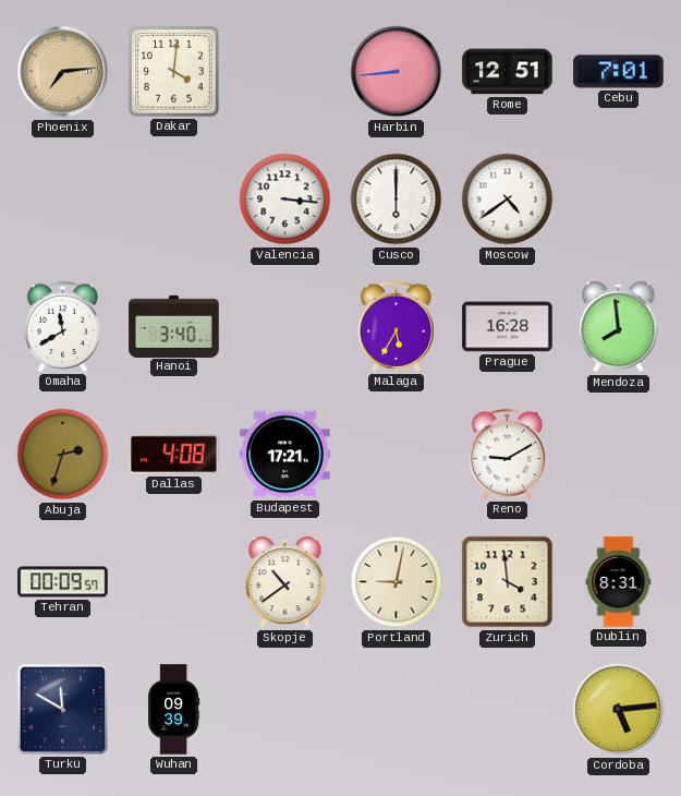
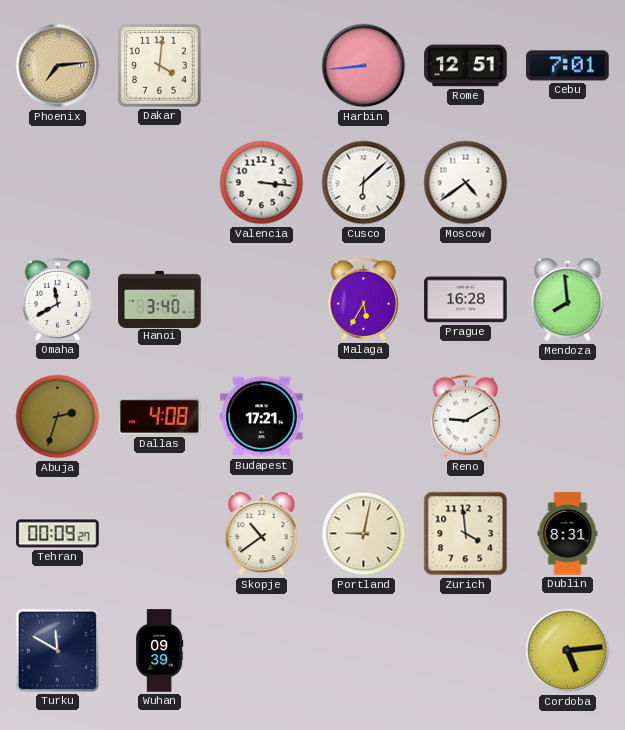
Cusco: 6:00 -> 6:08 (364, 183)
Tehran: 00:09:57 -> 00:09:27 (58, 534)
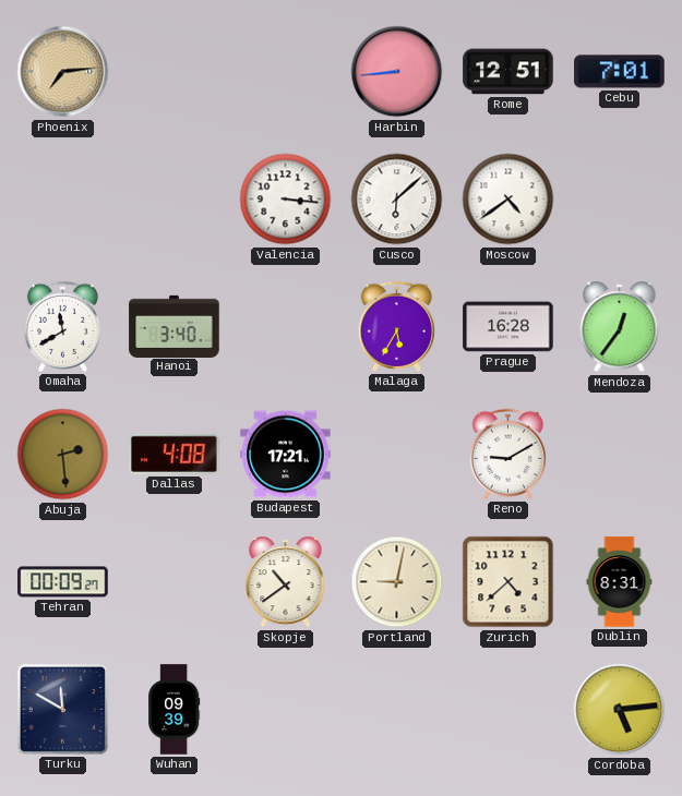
Dakar: 4:01 -> none (159, 65)
Mendoza: 7:59 -> 12:36 (620, 327)
Abuja: 2:33 -> 2:29 (63, 455)
Zurich: 3:59 -> 4:38 (508, 582)
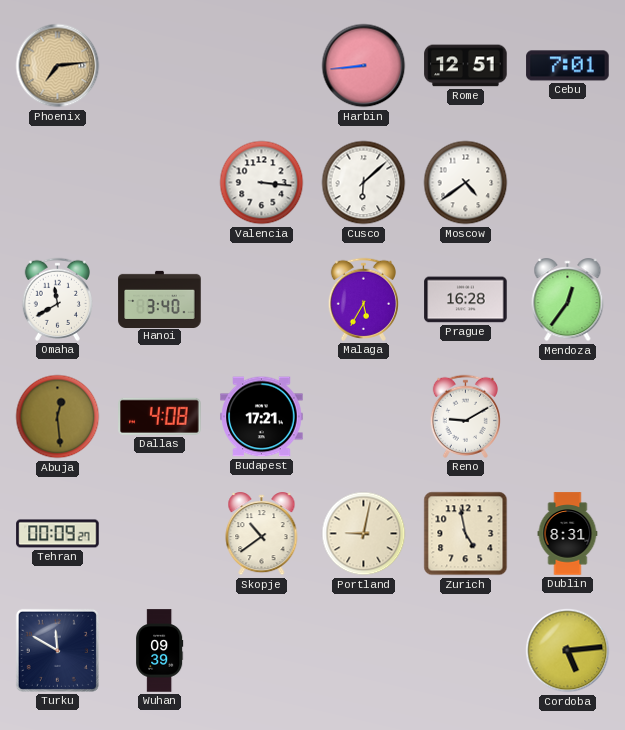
Abuja: 2:29 -> 12:29 (58, 417)
Zurich: 4:38 -> 4:58 (466, 534)
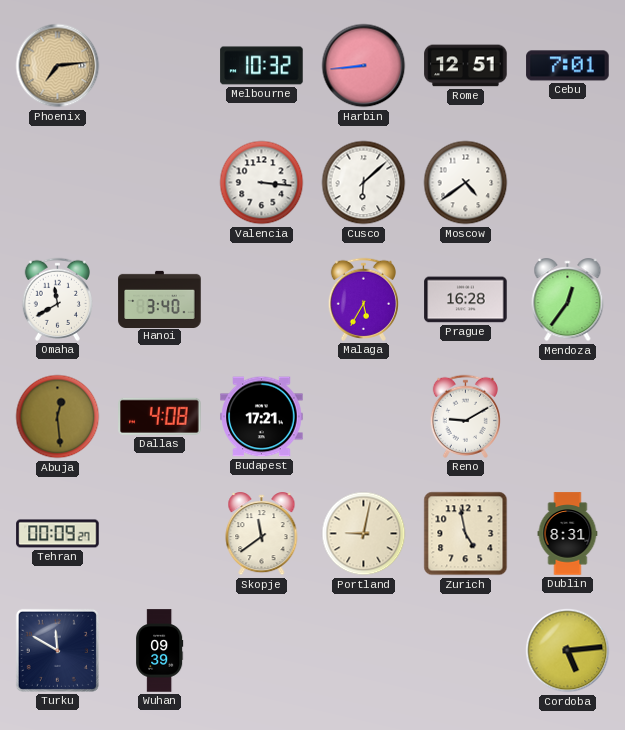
Melbourne: none -> 10:32 (262, 66)
Skopje: 10:39 -> 11:39 (262, 534)
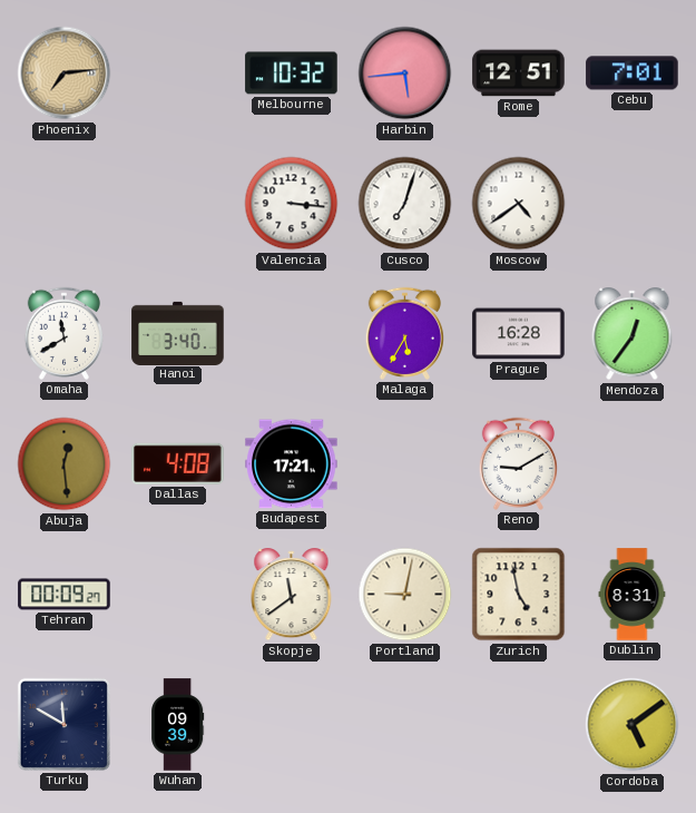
Harbin: 8:44 -> 5:44 (405, 74)
Cusco: 6:08 -> 7:03 (405, 204)
Cordoba: 5:14 -> 5:09 (633, 725)
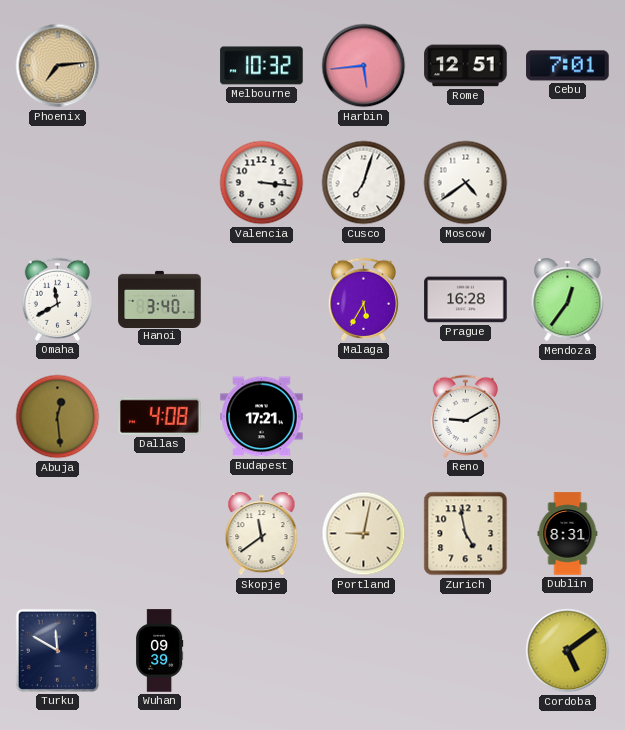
Tehran: 00:09 -> none (65, 595)
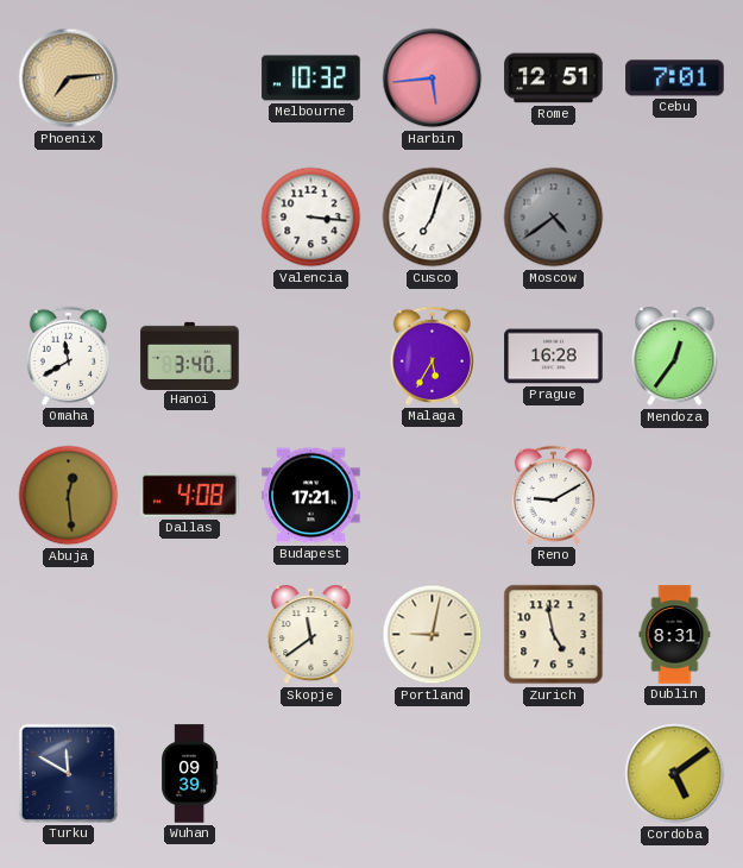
Moscow dial: white -> grey (554, 218)
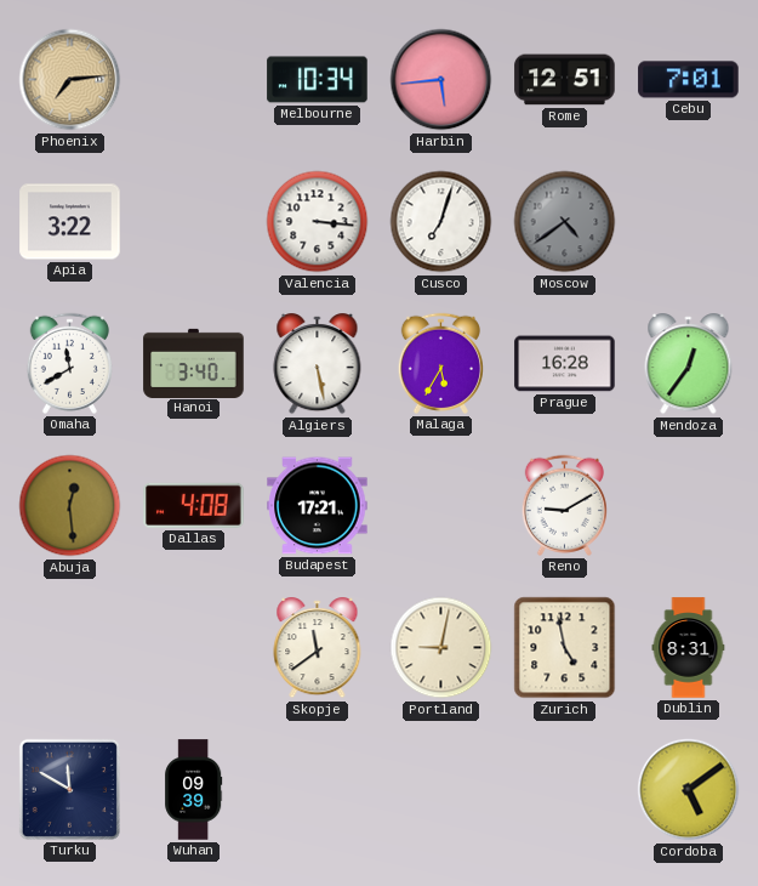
Melbourne: 10:32 -> 10:34 (318, 80)
Apia: none -> 3:22 (70, 222)
Algiers: none -> 5:28 (318, 364)
